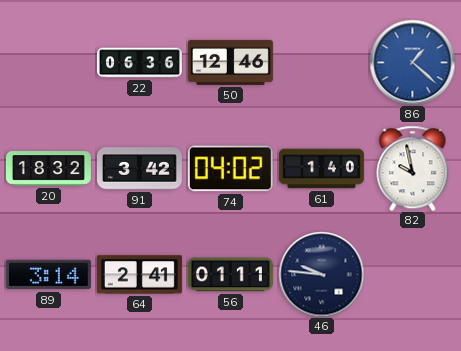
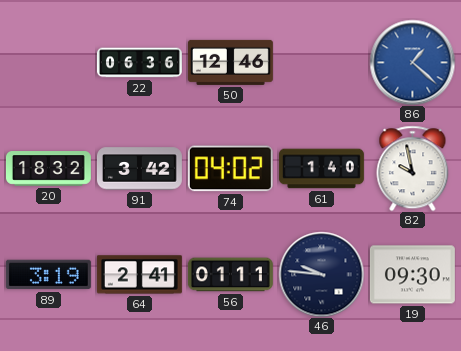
89: 3:14 -> 3:19 (48, 275)
19: none -> 09:30 (412, 275)
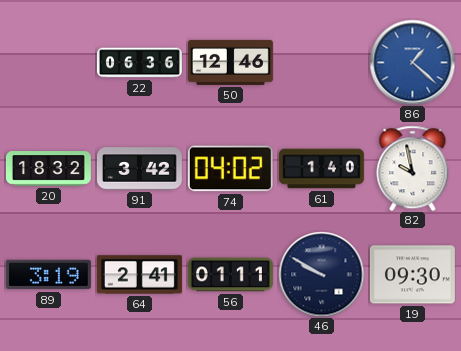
46: 9:46 -> 9:50 (321, 274)
